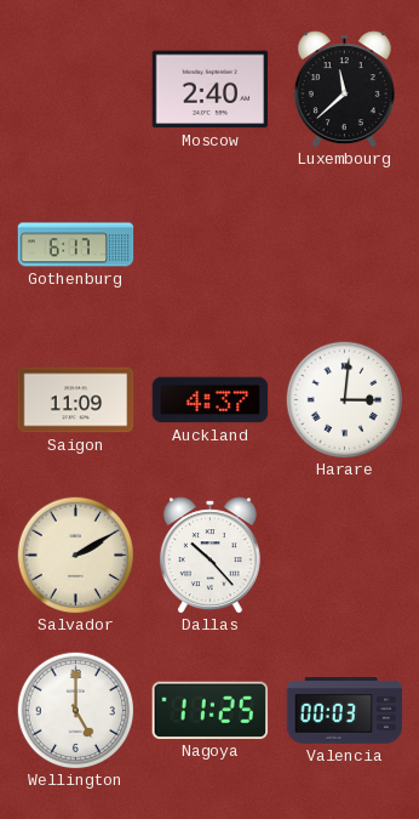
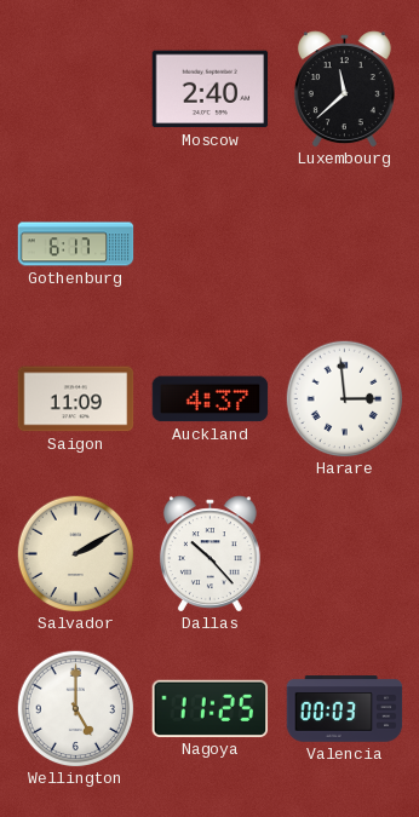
Harare: 3:01 -> 2:59 (344, 398)
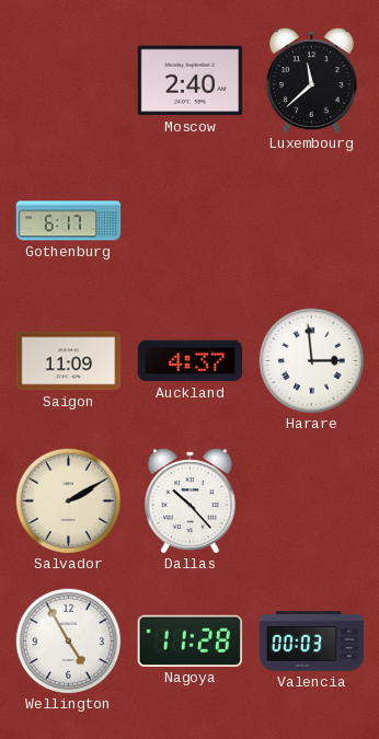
Wellington: 5:00 -> 4:55 (68, 640)
Nagoya: 11:25 -> 11:28 (191, 640)
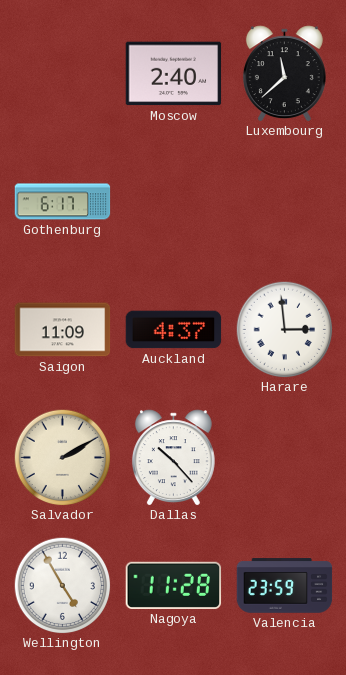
Valencia: 00:03 -> 23:59 (285, 586)
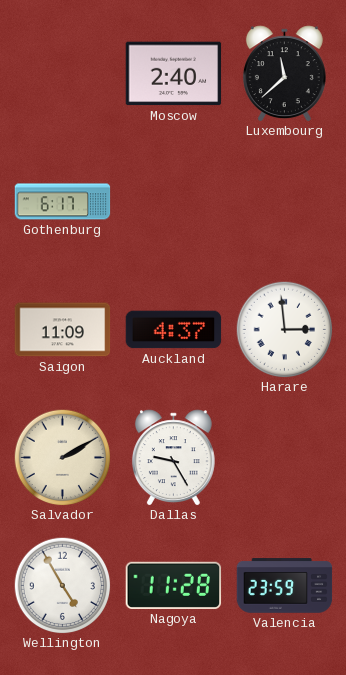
Dallas: 10:23 -> 9:25 (173, 458)
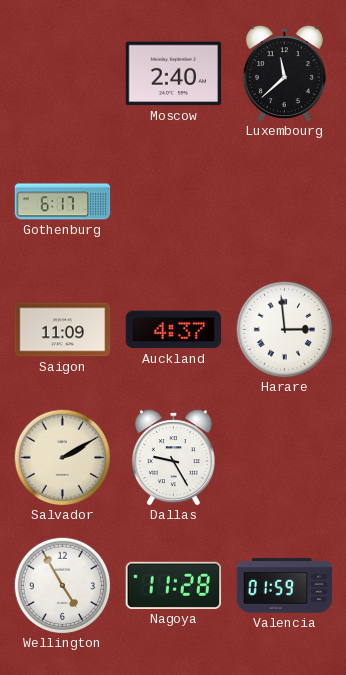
Valencia: 23:59 -> 01:59 (285, 586)
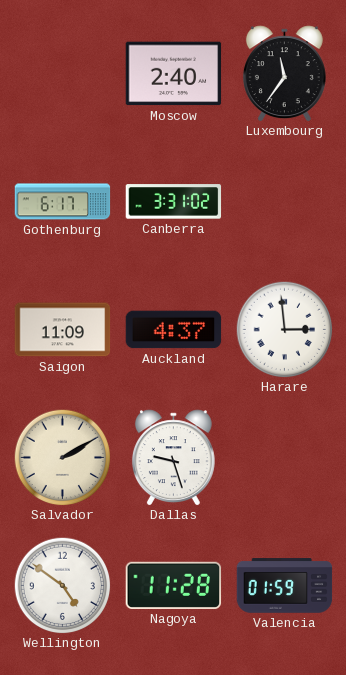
Luxembourg: 11:38 -> 11:36 (284, 74)
Canberra: none -> 3:31 (174, 202)
Dallas: 9:25 -> 9:27 (173, 458)
Wellington: 4:55 -> 4:51 (62, 585)
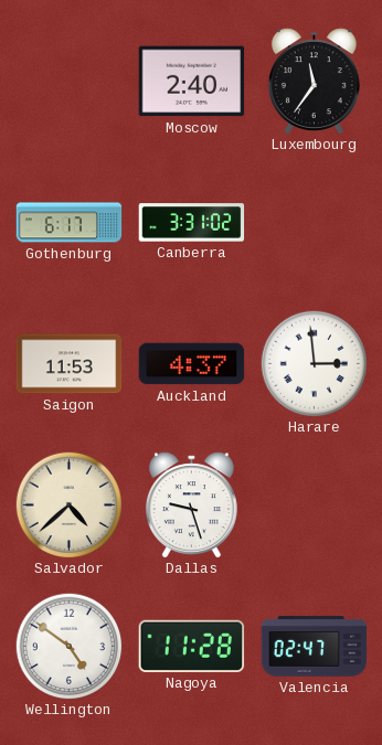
Saigon: 11:09 -> 11:53 (70, 364)
Salvador: 2:10 -> 4:38 (68, 504)
Valencia: 01:59 -> 02:47 (315, 647)
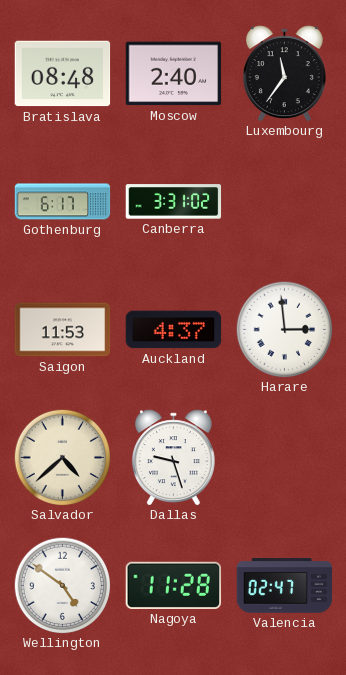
Bratislava: none -> 08:48 (63, 74)
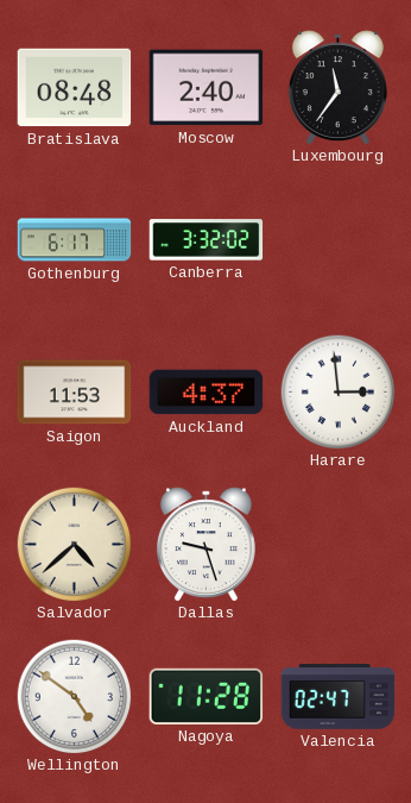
Canberra: 3:31 -> 3:32 (207, 240)
